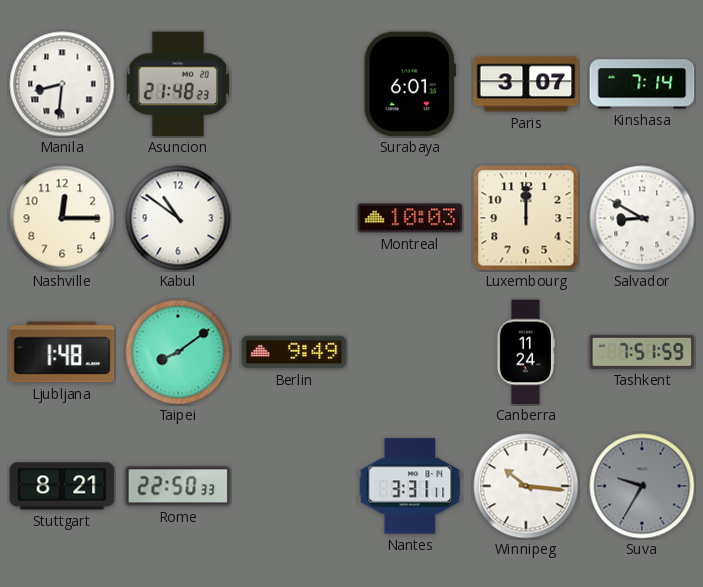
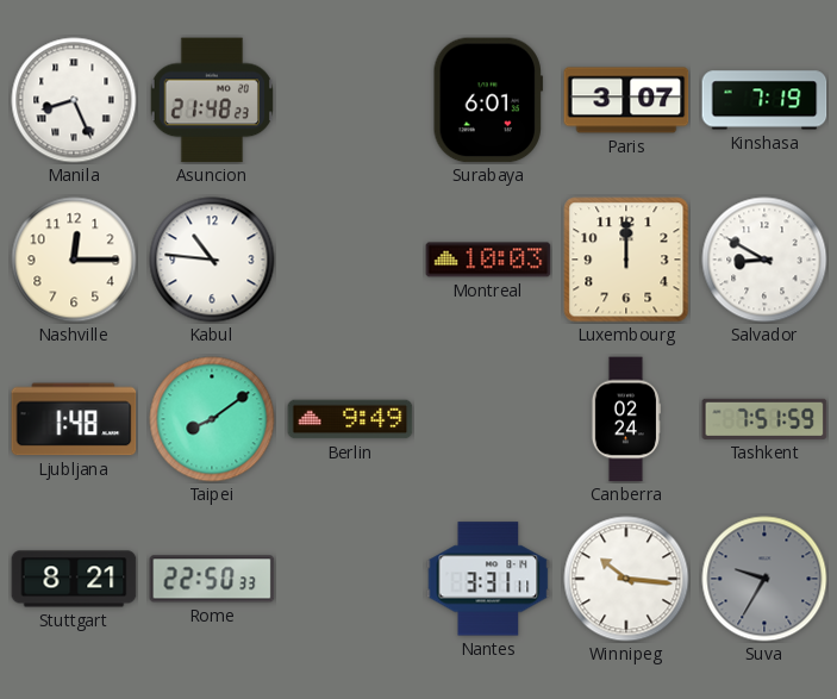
Manila: 8:31 -> 8:26 (74, 100)
Kinshasa: 7:14 -> 7:19 (764, 100)
Kabul: 10:51 -> 10:46 (212, 260)
Canberra: 11:24 -> 02:24 (625, 419)
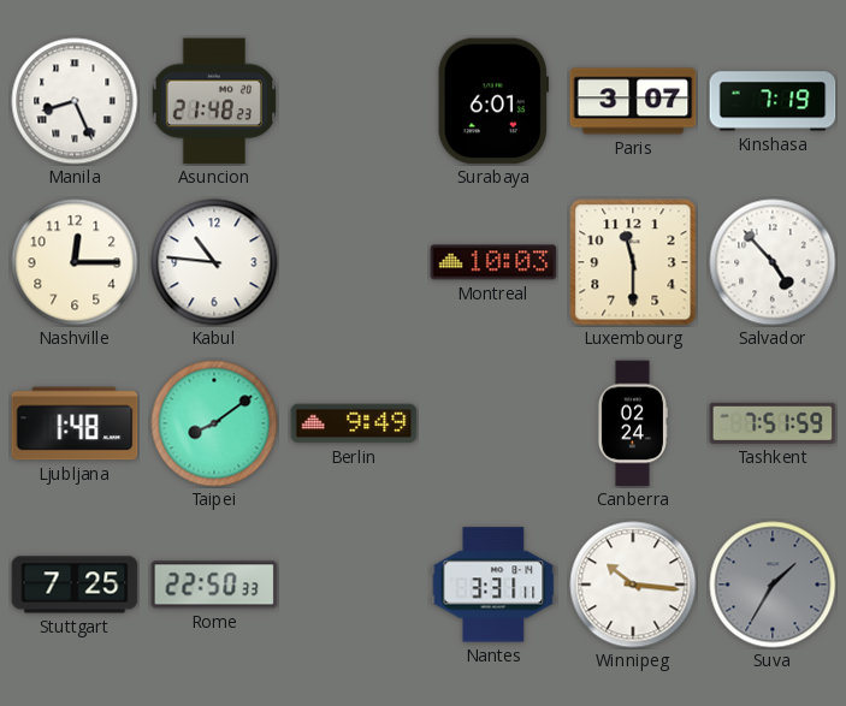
Luxembourg: 12:00 -> 11:30 (633, 262)
Salvador: 8:50 -> 4:53 (773, 262)
Stuttgart: 8:21 -> 7:25 (75, 585)
Suva: 9:35 -> 1:35 (773, 585)
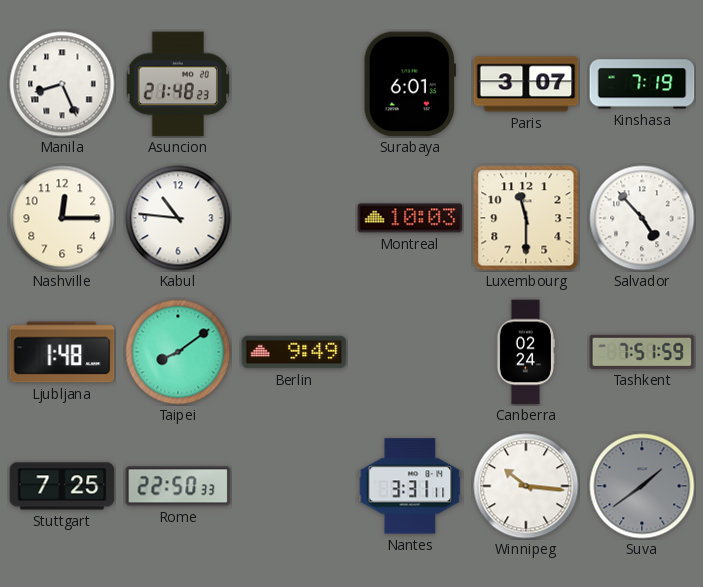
Suva: 1:35 -> 1:39 (642, 486)
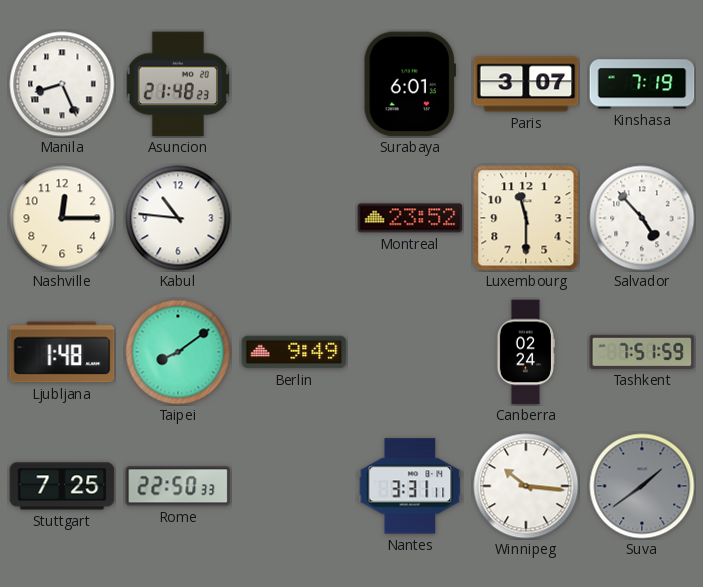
Montreal: 10:03 -> 23:52 (410, 218)
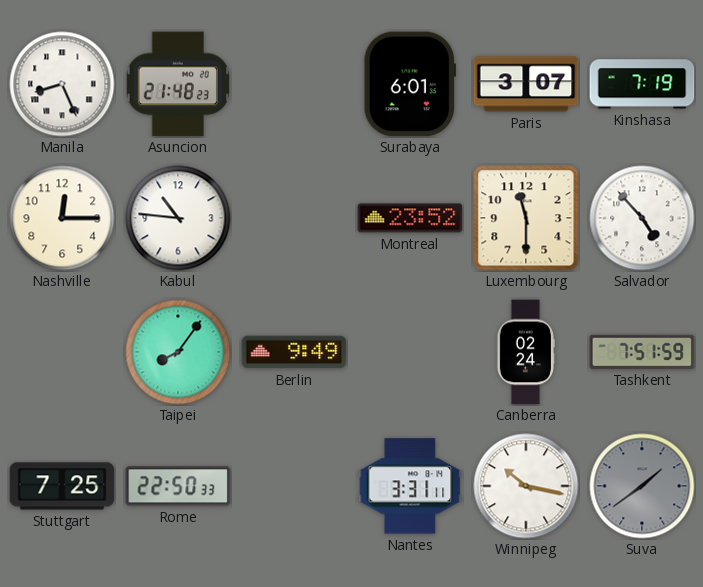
Ljubljana: 1:48 -> none (62, 352)
Taipei: 8:09 -> 8:06 (178, 352)
Winnipeg: 10:16 -> 10:17 (526, 486)
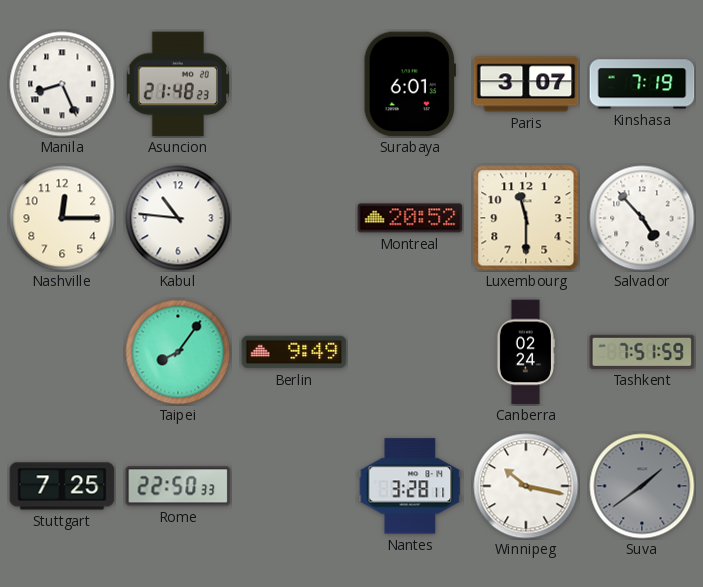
Montreal: 23:52 -> 20:52 (410, 218)
Nantes: 3:31 -> 3:28 (410, 486)
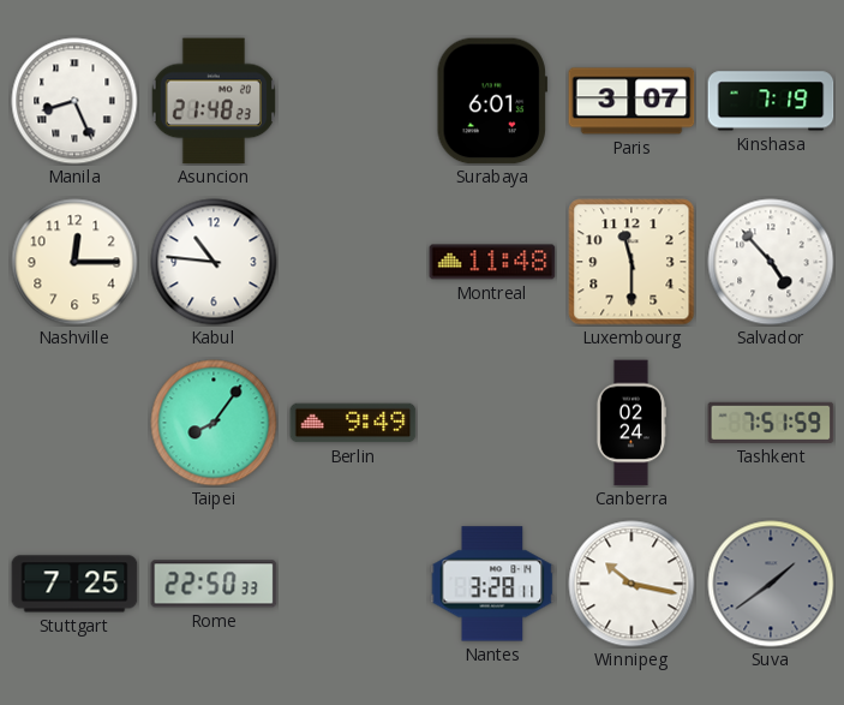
Montreal: 20:52 -> 11:48 (492, 262)
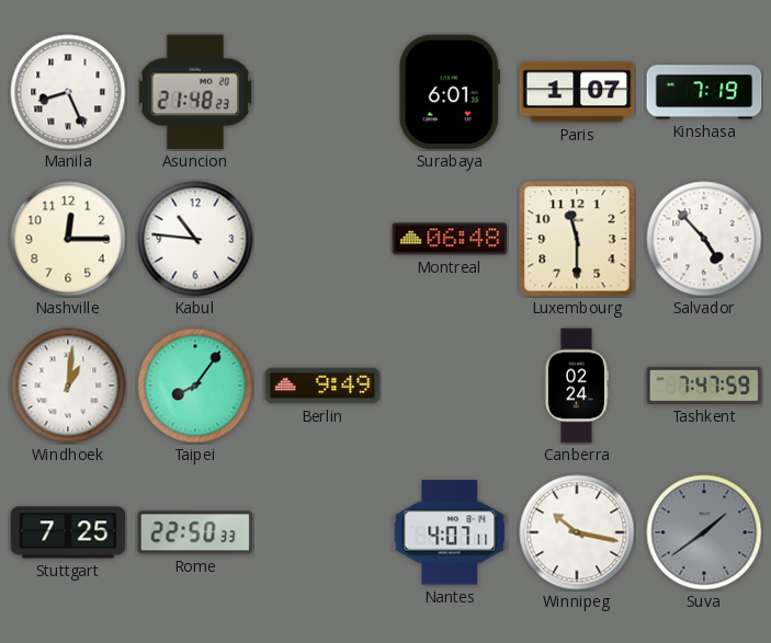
Paris: 3:07 -> 1:07 (577, 92)
Montreal: 11:48 -> 06:48 (450, 239)
Windhoek: none -> 1:01 (68, 386)
Tashkent: 7:51 -> 7:47 (704, 386)
Nantes: 3:28 -> 4:07 (450, 532)
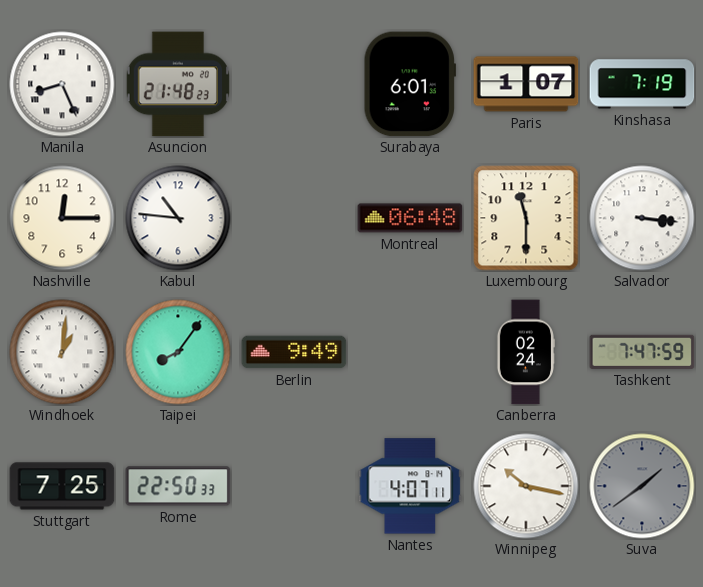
Salvador: 4:53 -> 3:16 (642, 218)
